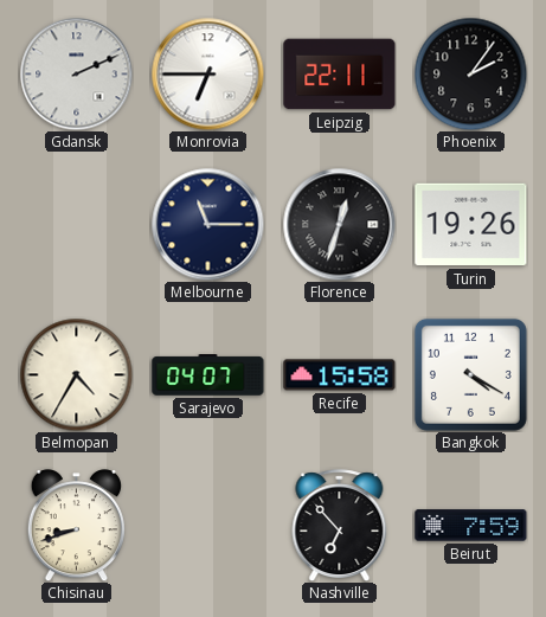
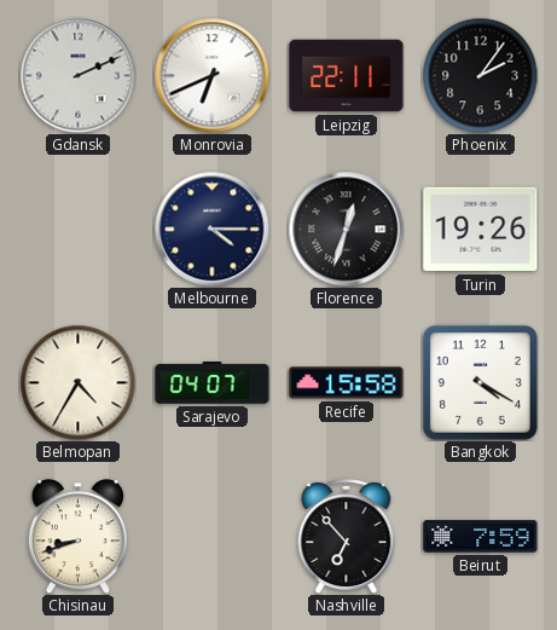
Monrovia: 6:45 -> 6:41 (211, 75)
Melbourne: 11:15 -> 4:15 (211, 229)
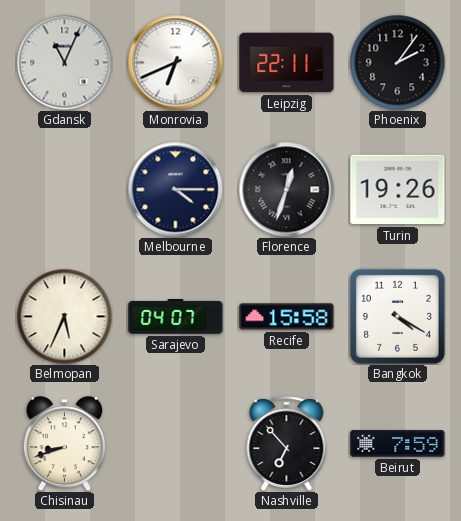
Gdansk: 2:11 -> 11:04 (64, 62)
Belmopan: 4:35 -> 5:34 (64, 316)
